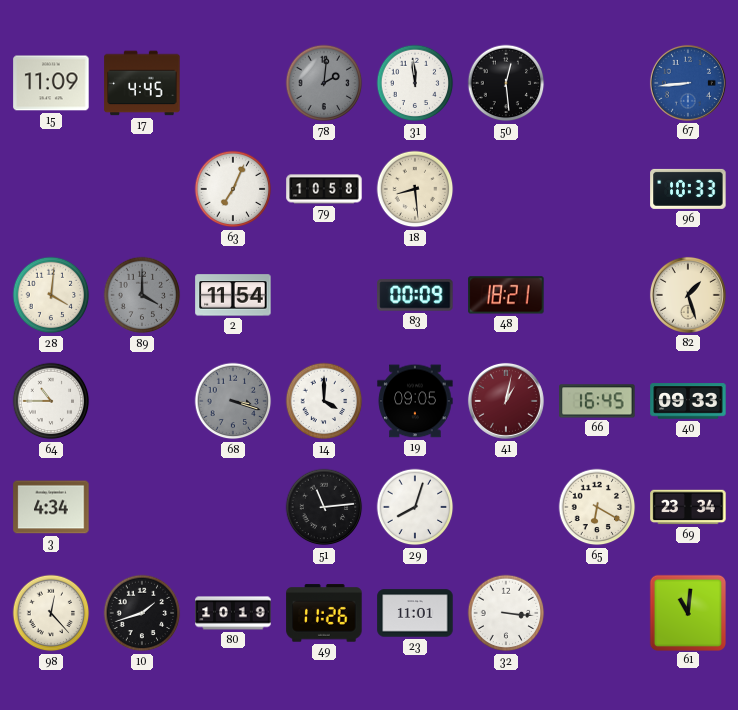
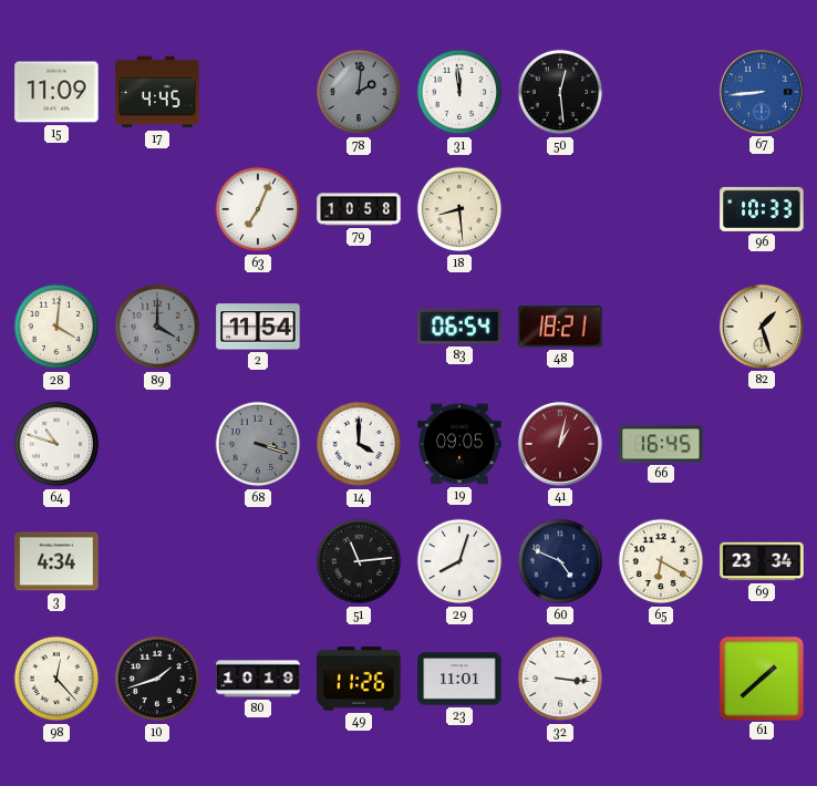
83: 00:09 -> 06:54 (459, 327)
64: 10:45 -> 10:48 (56, 444)
40: 09:33 -> none (688, 401)
60: none -> 4:49 (560, 561)
61: 11:01 -> 1:38 (761, 678)
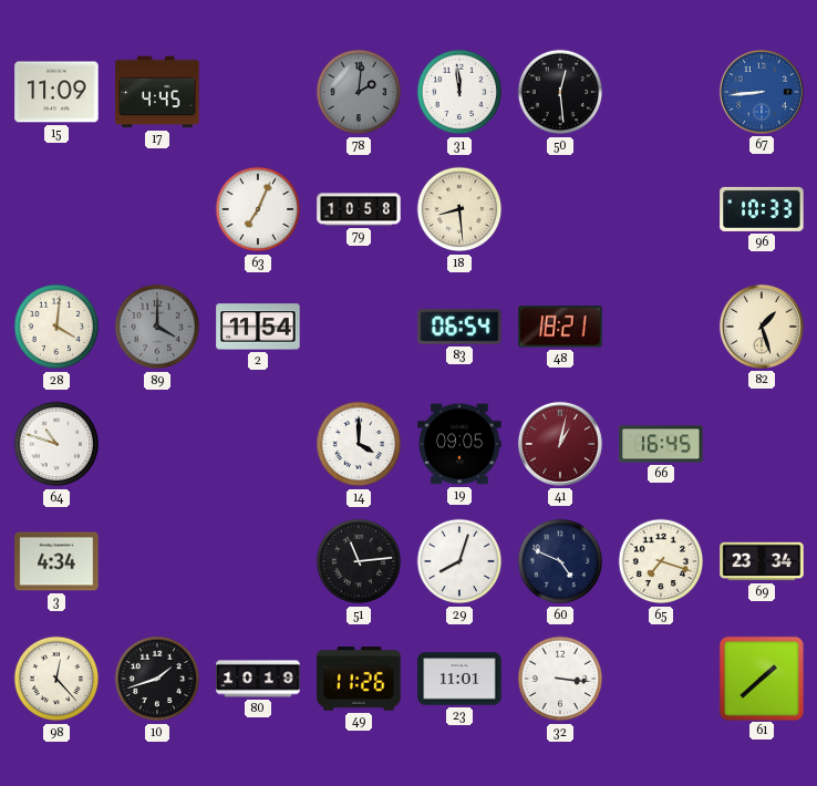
68: 3:18 -> none (258, 444)
65: 6:20 -> 7:18 (661, 561)
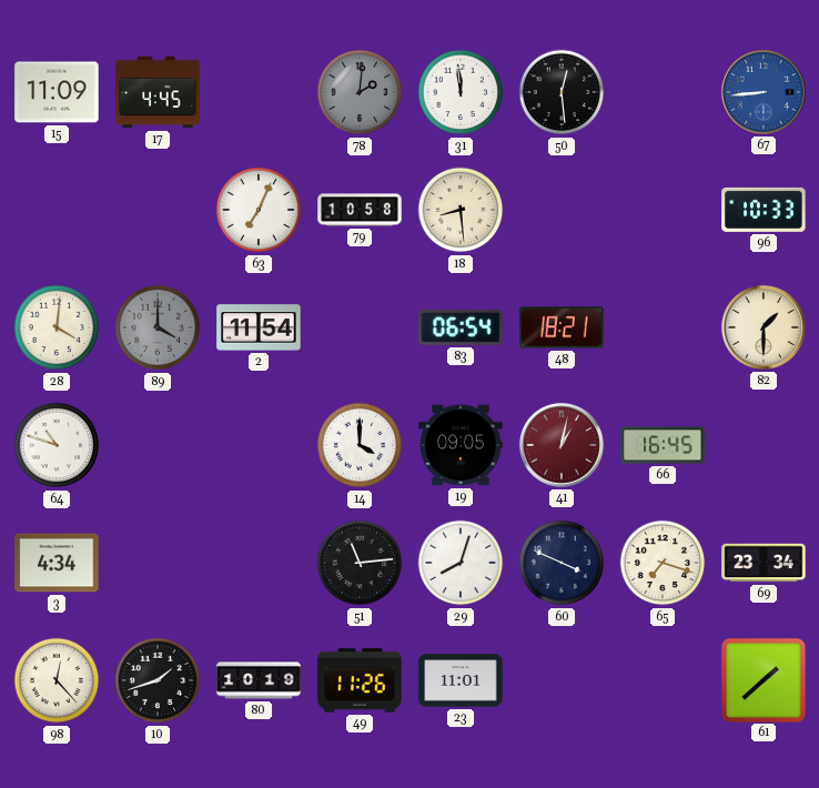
82: 1:27 -> 1:30 (764, 327)
60: 4:49 -> 3:49 (562, 563)
32: 3:16 -> none (560, 679)
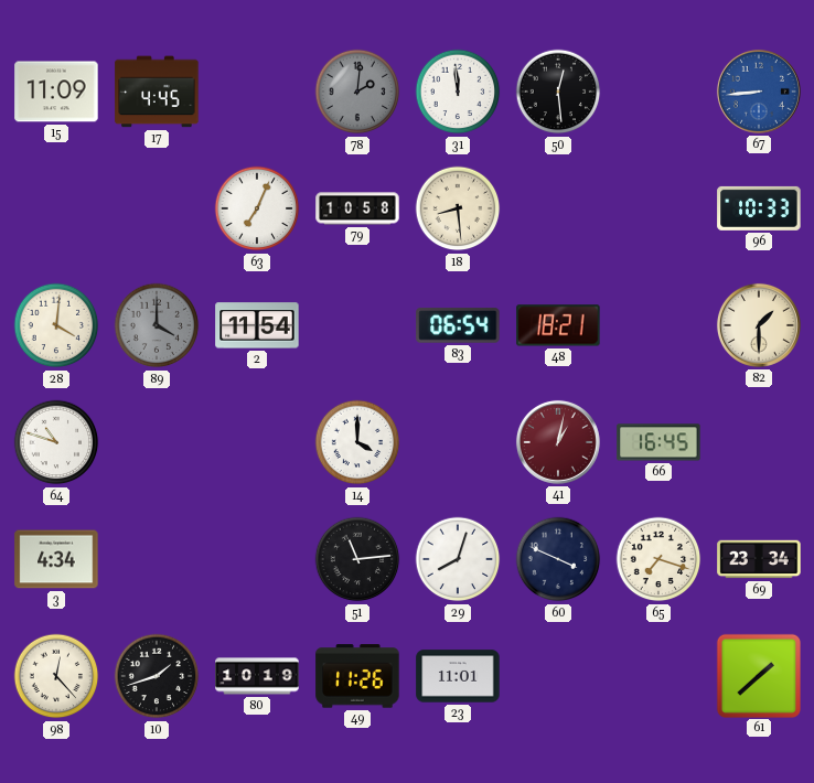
19: 09:05 -> none (461, 445)
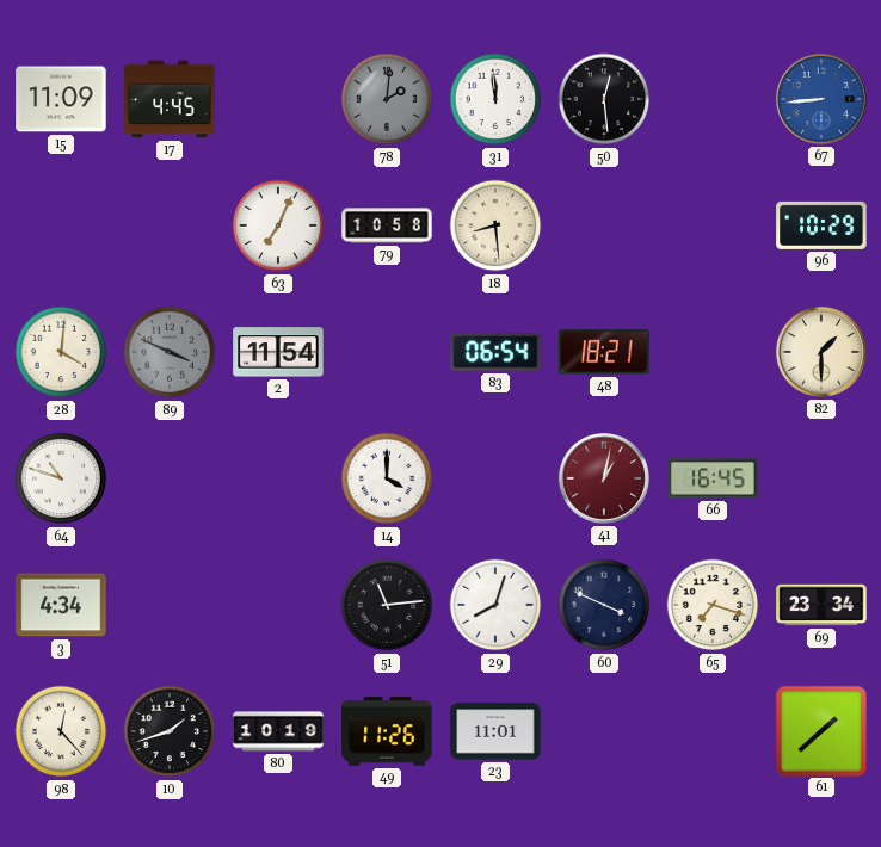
96: 10:33 -> 10:29 (821, 225)
89: 4:00 -> 3:49 (170, 352)
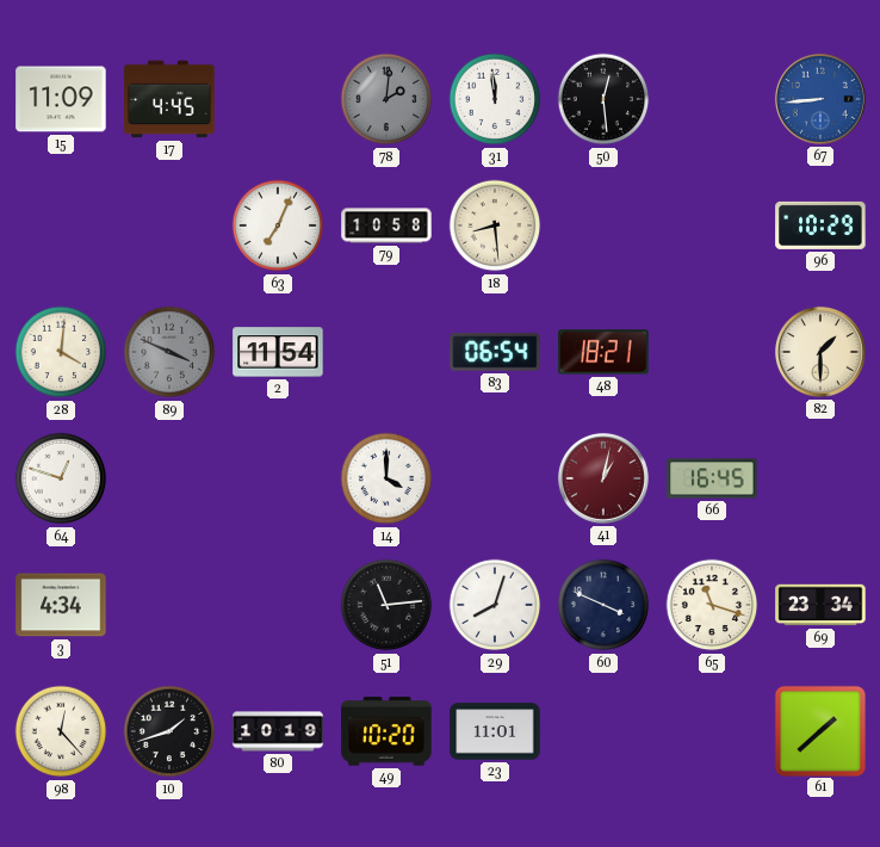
64: 10:48 -> 12:48 (61, 478)
65: 7:18 -> 11:18 (712, 605)
49: 11:26 -> 10:20 (386, 731)
